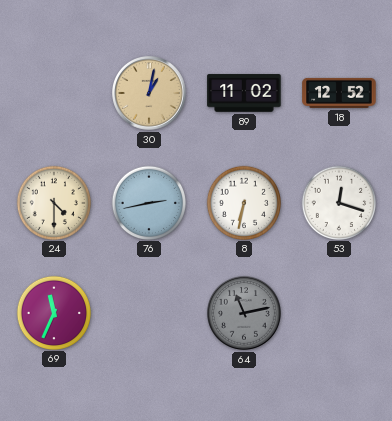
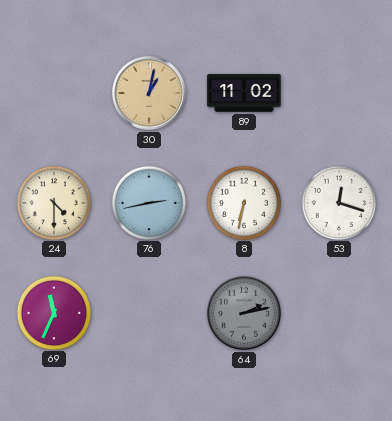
18: 12:52 -> none (339, 93)
64: 11:13 -> 2:13 (245, 314)
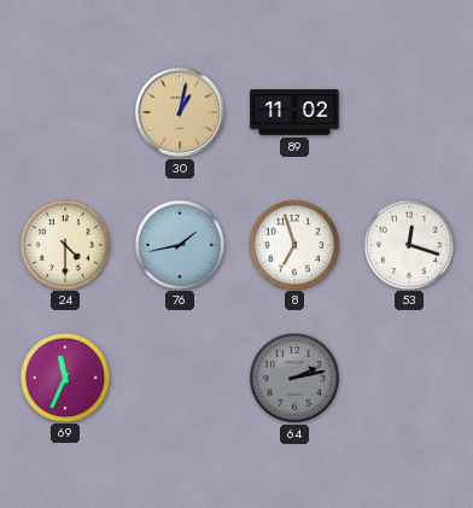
76: 2:43 -> 1:43 (179, 244)
8: 6:32 -> 6:57 (293, 244)
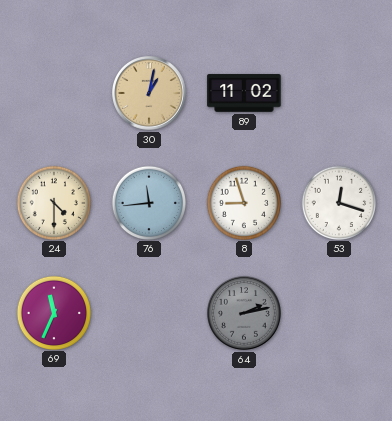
76: 1:43 -> 11:44 (148, 202)
8: 6:57 -> 8:57 (243, 202)
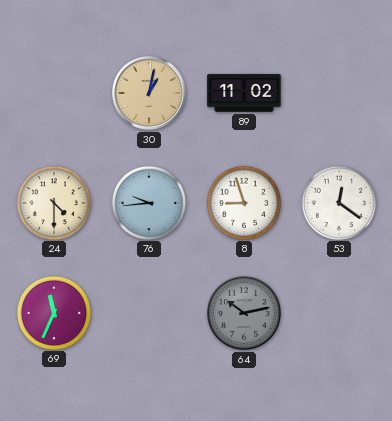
76: 11:44 -> 9:44 (148, 202)
53: 12:18 -> 12:21 (338, 202)
64: 2:13 -> 10:13 (245, 314)
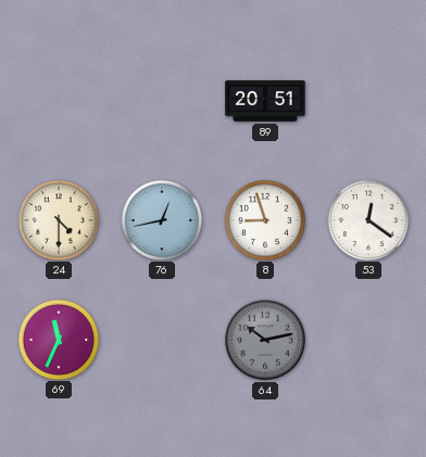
30: 1:02 -> none (150, 94)
89: 11:02 -> 20:51 (265, 101)
76: 9:44 -> 12:43 (161, 219)
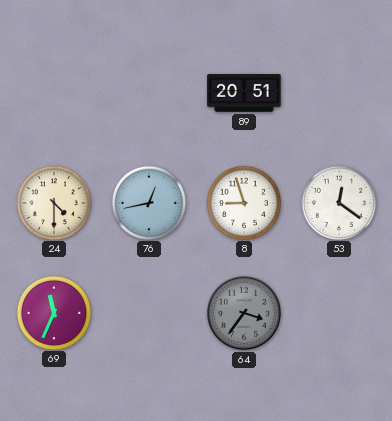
64: 10:13 -> 3:36 (245, 314)
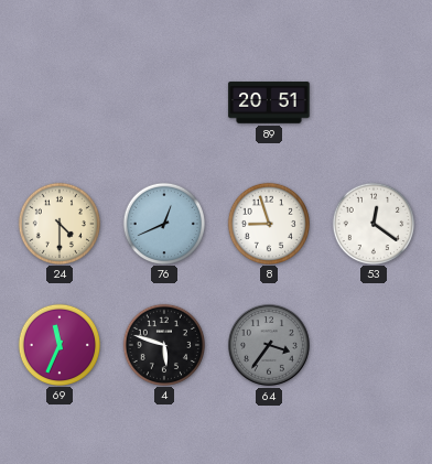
76: 12:43 -> 12:41 (163, 223)
4: none -> 5:48 (163, 344)
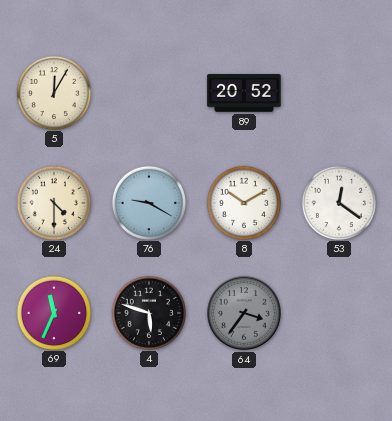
5: none -> 12:05 (53, 92)
89: 20:51 -> 20:52 (244, 93)
76: 12:41 -> 9:20 (148, 202)
8: 8:57 -> 10:10 (243, 202)
